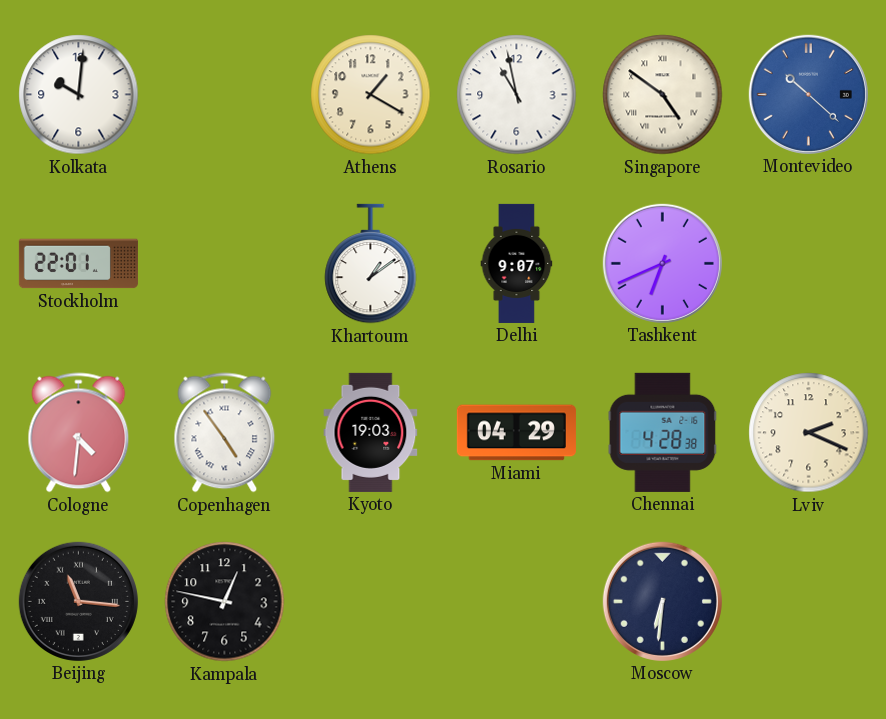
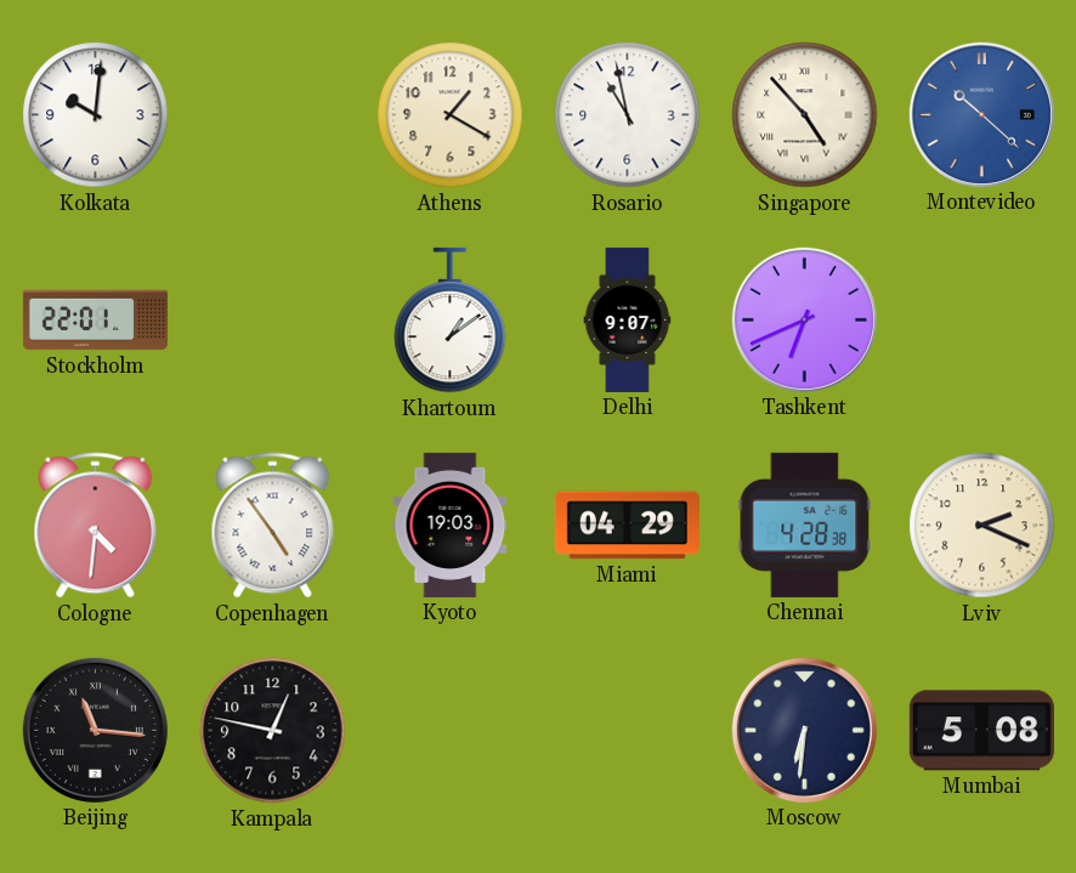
Singapore: 4:51 -> 4:53 (805, 115)
Mumbai: none -> 5:08 (981, 731)
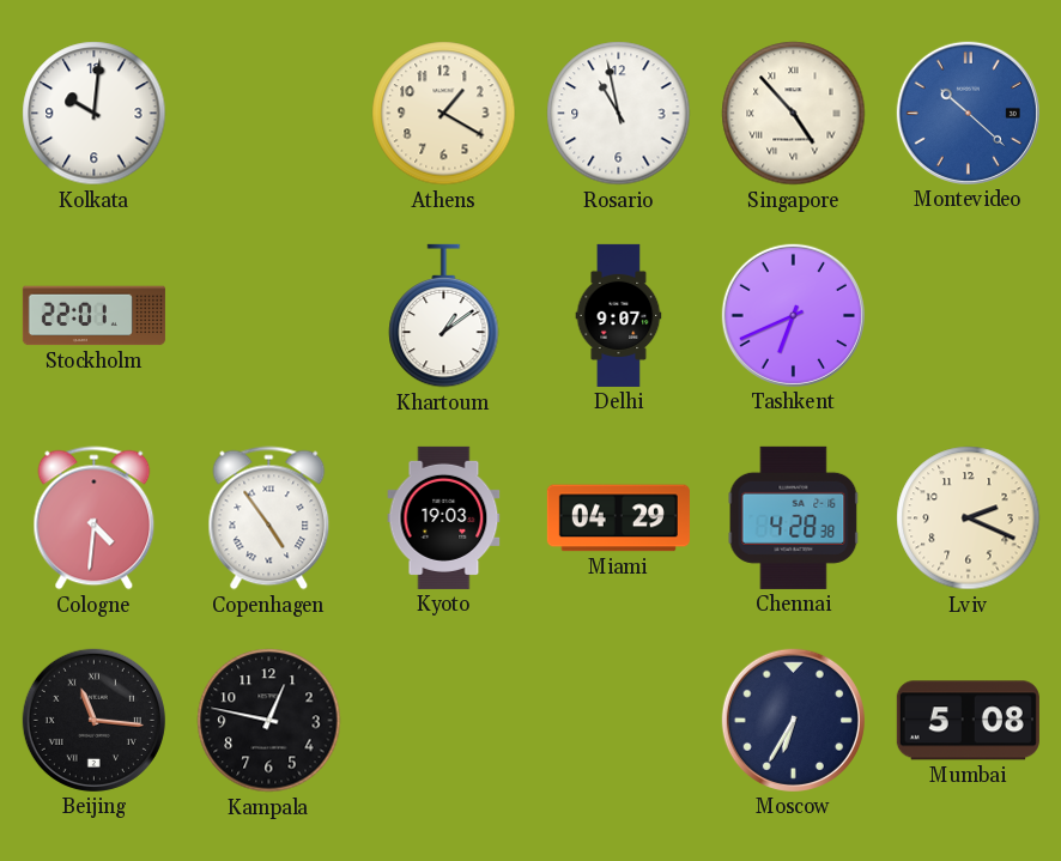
Moscow: 6:31 -> 6:35 (793, 720)
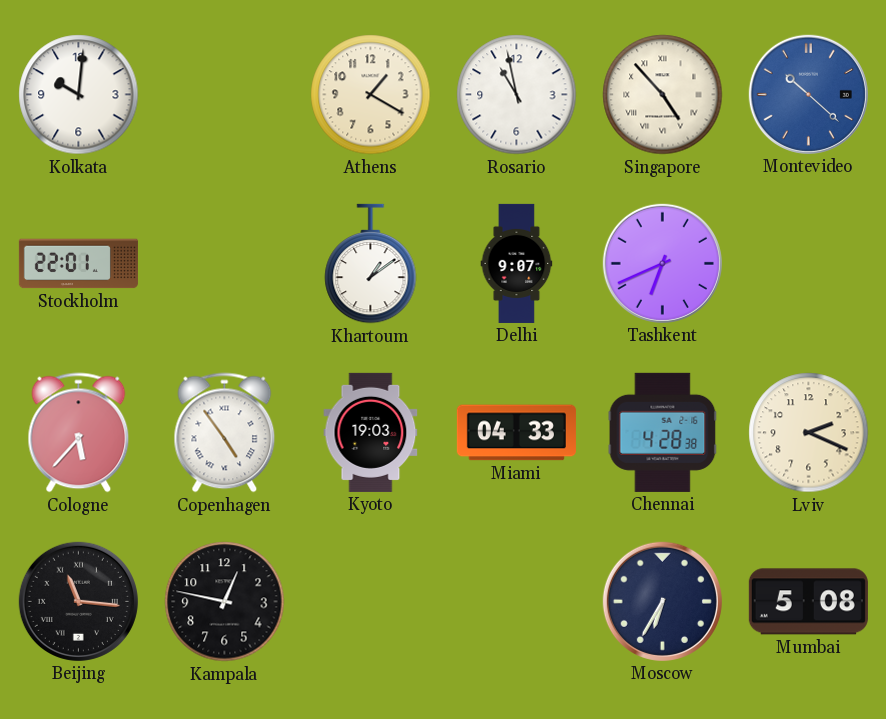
Cologne: 4:31 -> 5:37 (79, 433)
Miami: 04:29 -> 04:33 (516, 433)
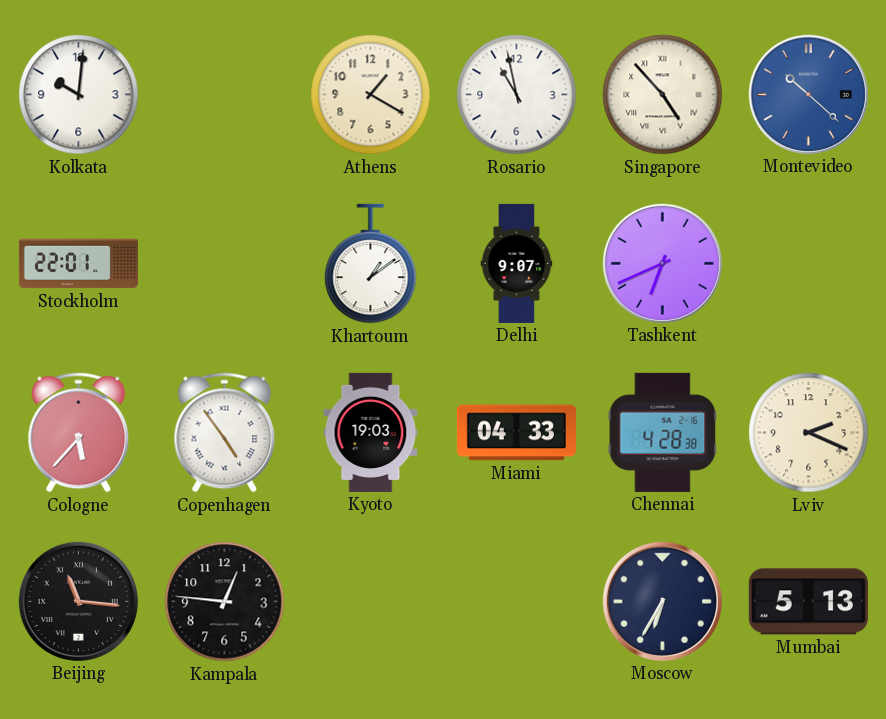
Kampala: 12:47 -> 12:46 (225, 602)
Mumbai: 5:08 -> 5:13 (808, 602)
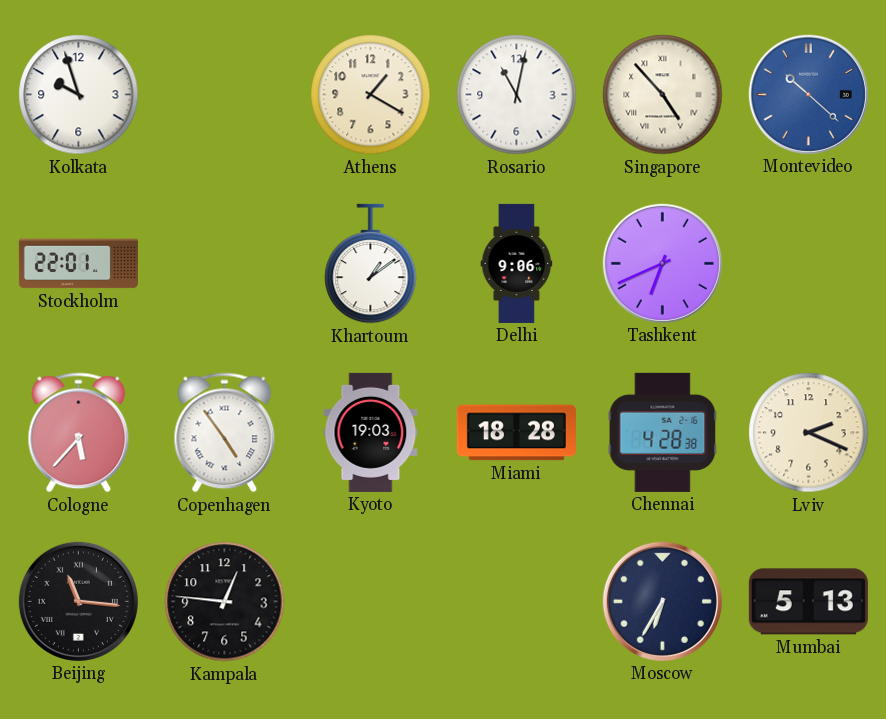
Kolkata: 10:01 -> 9:57 (79, 95)
Rosario: 10:58 -> 11:02 (517, 95)
Delhi: 9:07 -> 9:06 (517, 263)
Miami: 04:33 -> 18:28 (516, 433)
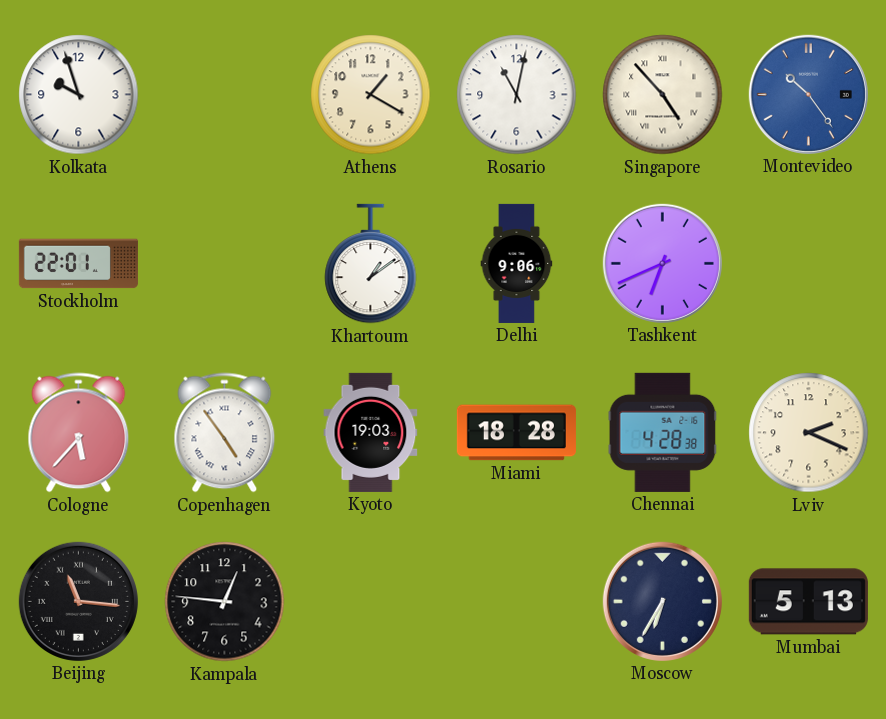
Montevideo: 10:22 -> 10:24 (808, 94)
